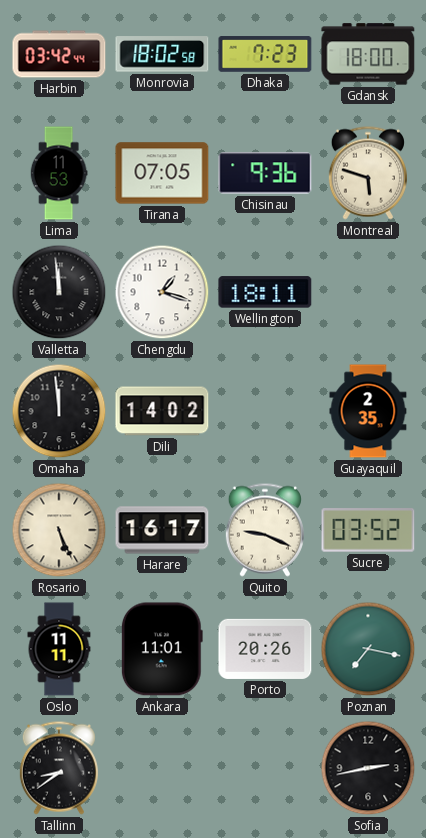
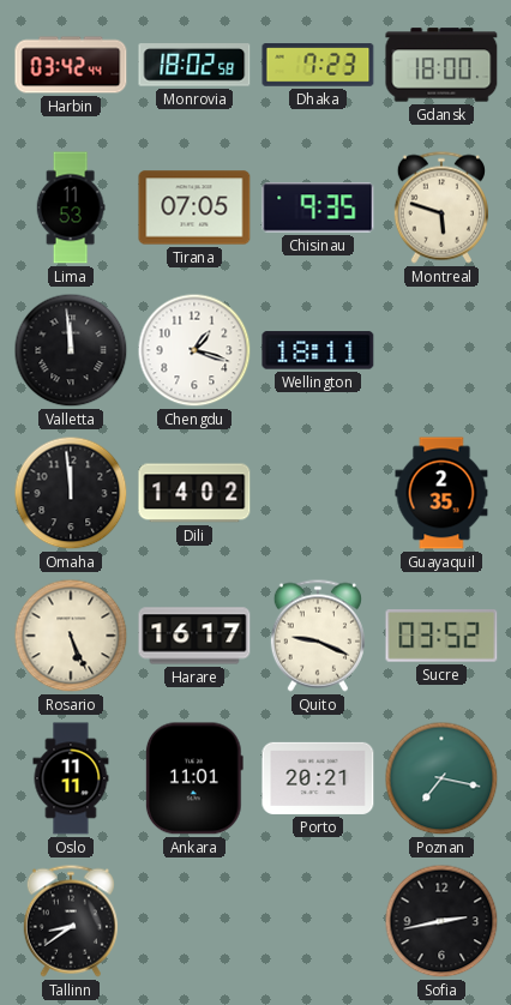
Chisinau: 9:36 -> 9:35 (318, 207)
Porto: 20:26 -> 20:21 (318, 778)
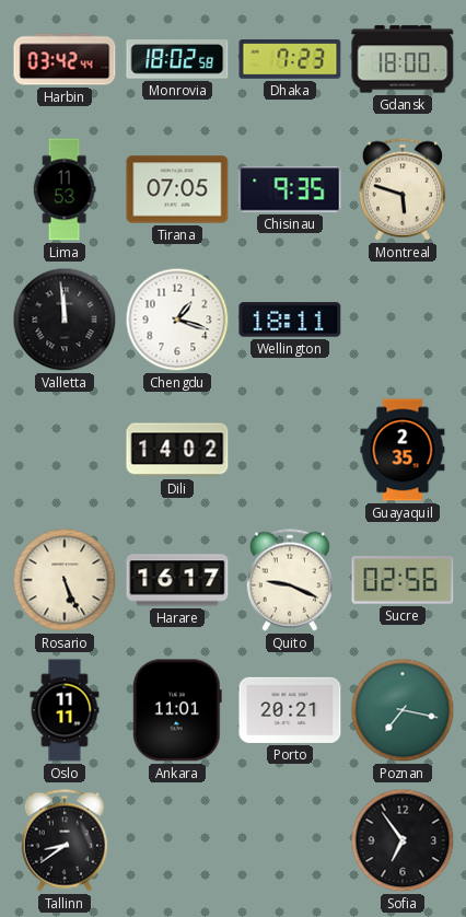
Omaha: 11:59 -> none (71, 493)
Sucre: 03:52 -> 02:56 (403, 580)
Sofia: 2:43 -> 6:54 (403, 840)
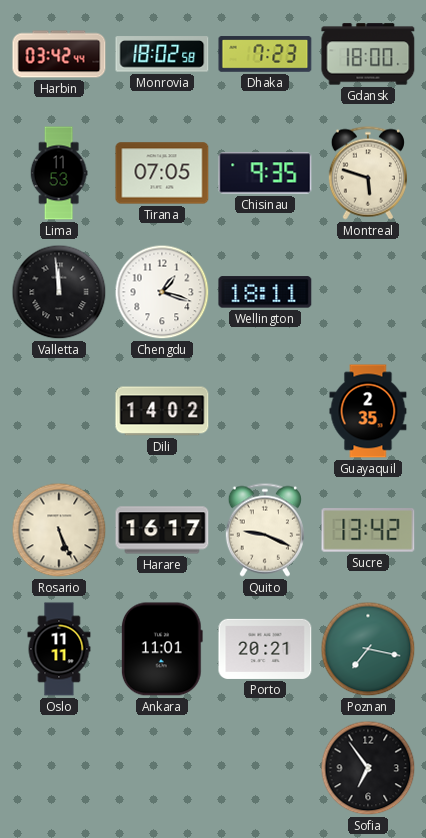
Sucre: 02:56 -> 13:42 (368, 530)
Tallinn: 8:39 -> none (65, 840)
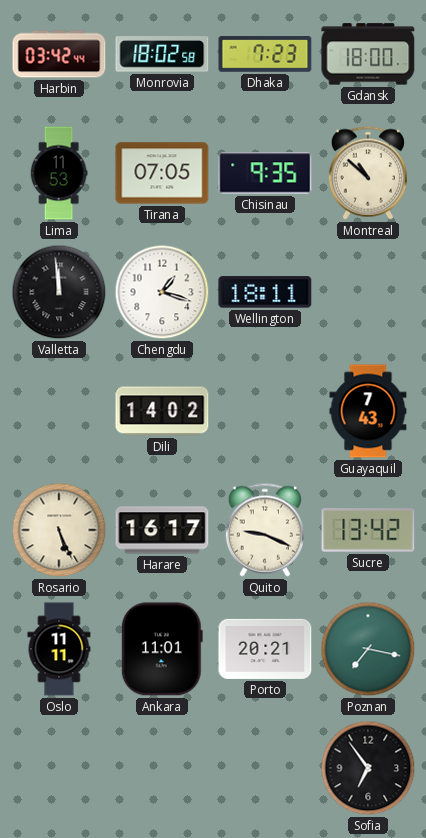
Montreal: 5:48 -> 10:52 (368, 173)
Guayaquil: 2:35 -> 7:43 (368, 411)
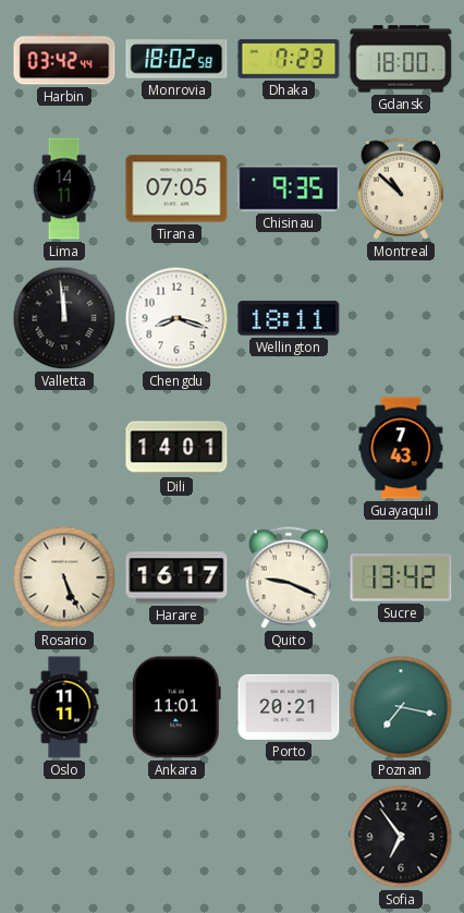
Lima: 11:53 -> 14:11 (64, 188)
Chengdu: 1:18 -> 8:18 (176, 318)
Dili: 14:02 -> 14:01 (176, 448)
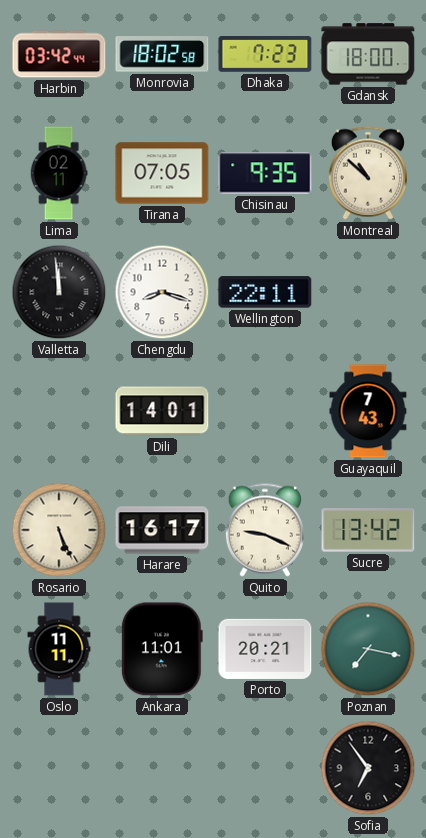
Lima: 14:11 -> 02:11 (59, 173)
Wellington: 18:11 -> 22:11 (265, 292)
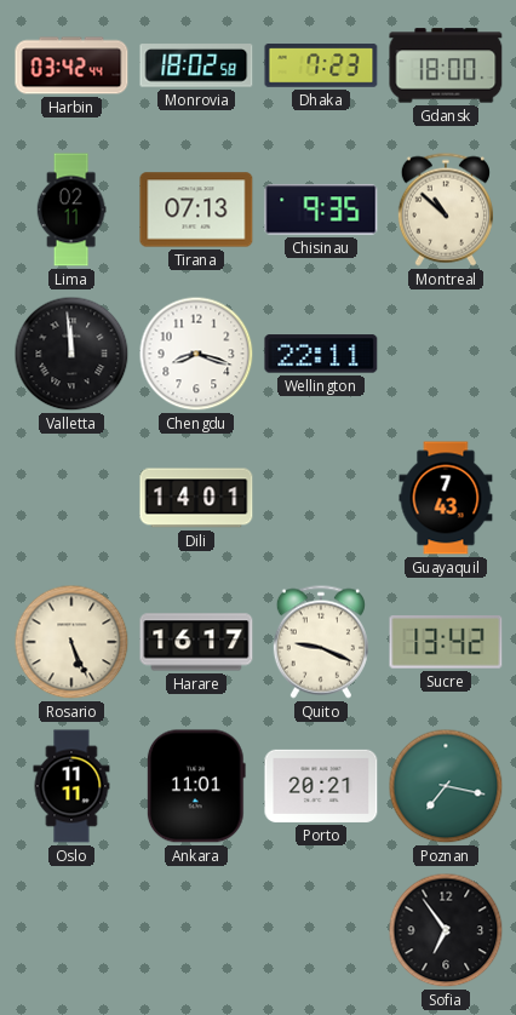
Tirana: 07:05 -> 07:13 (196, 210)
